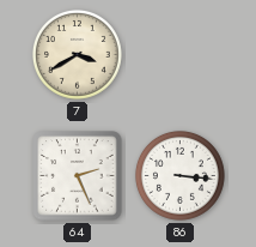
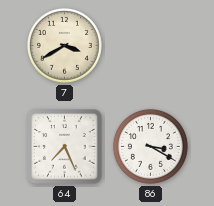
64: 2:26 -> 7:26 (65, 147)
86: 3:16 -> 3:20 (150, 146)
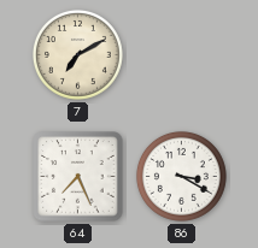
7: 3:40 -> 7:10 (77, 54)
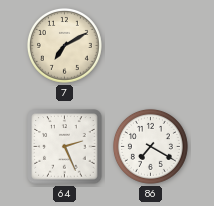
64: 7:26 -> 2:26 (65, 147)
86: 3:20 -> 7:20 (150, 146)
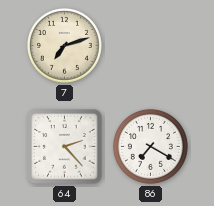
7: 7:10 -> 7:12 (64, 45)
64: 2:26 -> 2:23 (65, 147)
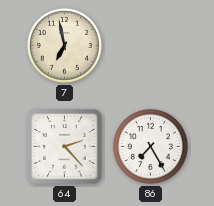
7: 7:12 -> 6:58 (64, 45)
86: 7:20 -> 7:25 (150, 146)
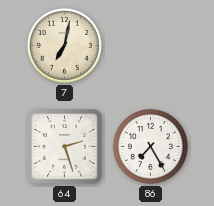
7: 6:58 -> 7:02 (64, 45)
64: 2:23 -> 2:27 (65, 147)
